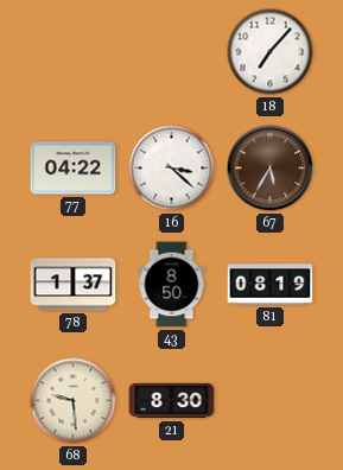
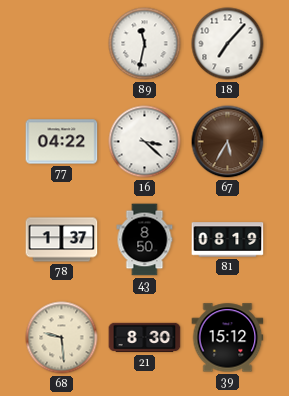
89: none -> 11:32 (145, 44)
39: none -> 15:12 (228, 338)
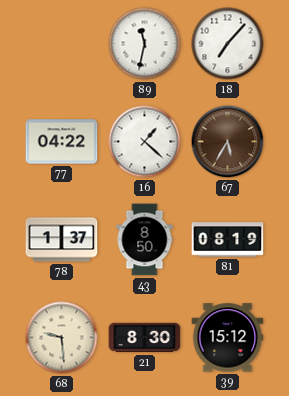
16: 3:22 -> 1:22 (145, 142)
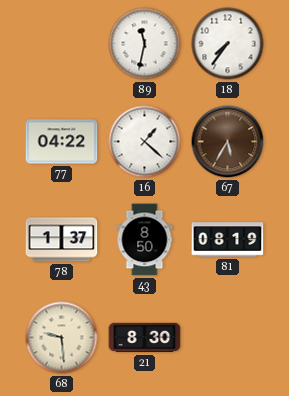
18: 7:07 -> 7:36 (228, 44)
39: 15:12 -> none (228, 338)
